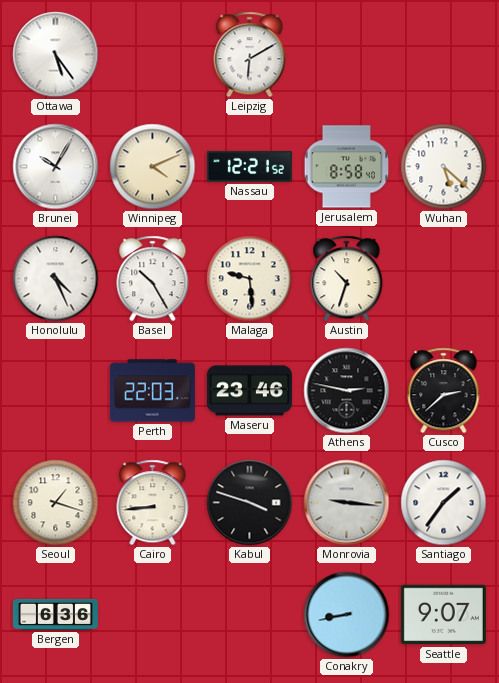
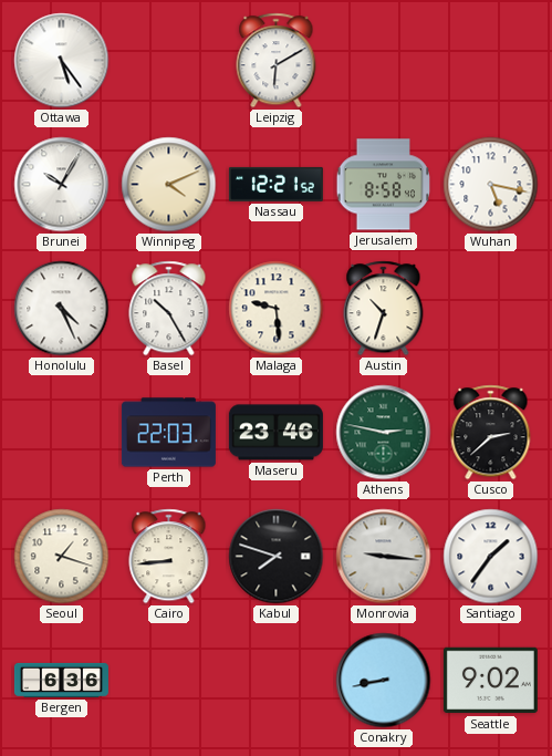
Wuhan: 5:22 -> 5:17 (491, 185)
Athens dial: black -> green (384, 433)
Kabul: 3:48 -> 7:48 (277, 557)
Seattle: 9:07 -> 9:02 (490, 681)
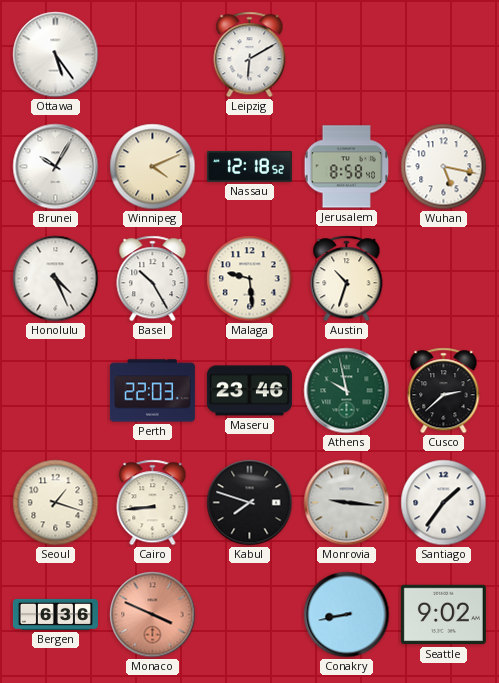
Nassau: 12:21 -> 12:18 (249, 166)
Athens: 2:47 -> 9:58 (347, 391)
Monaco: none -> 3:49 (153, 615)
